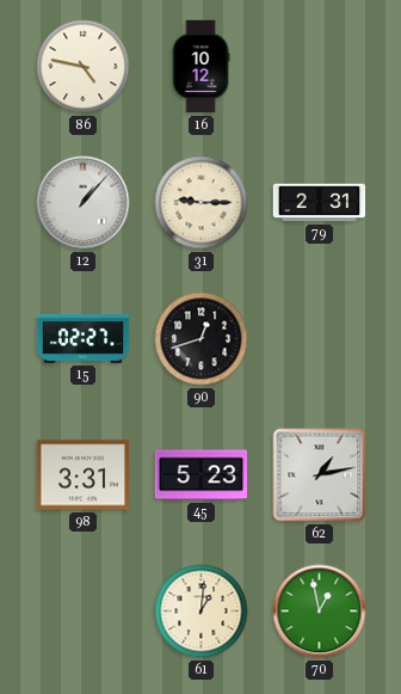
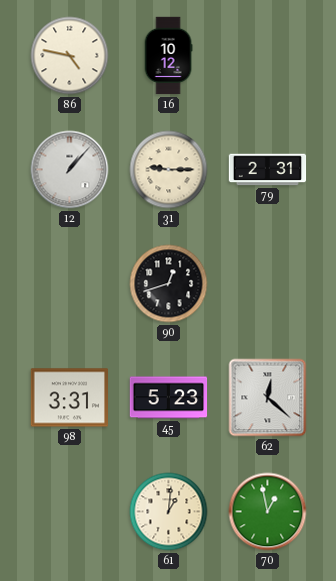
15: 02:27 -> none (84, 338)
62: 1:13 -> 12:22 (268, 398)
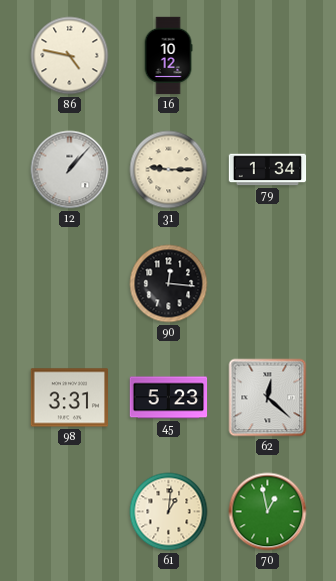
79: 2:31 -> 1:34 (268, 170)
90: 12:42 -> 12:16 (169, 284)
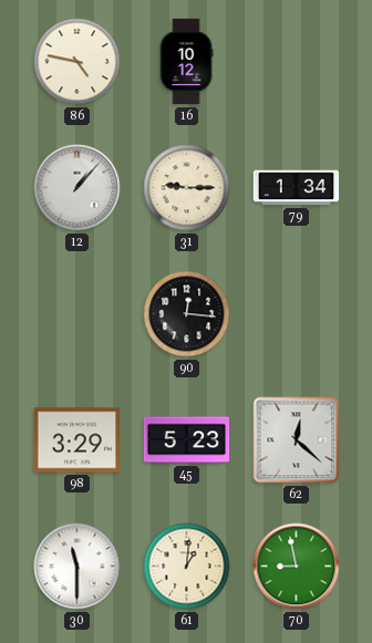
98: 3:31 -> 3:29 (76, 440)
30: none -> 11:30 (77, 567)
70: 12:58 -> 8:58 (297, 567)
